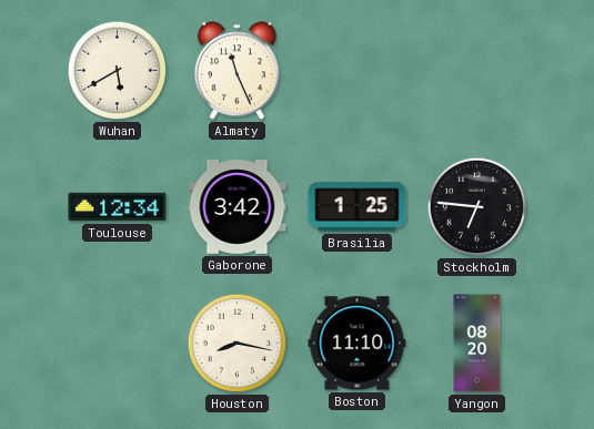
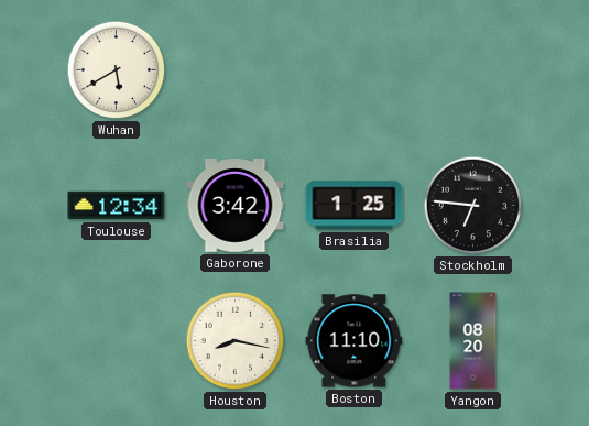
Almaty: 11:26 -> none (236, 71)
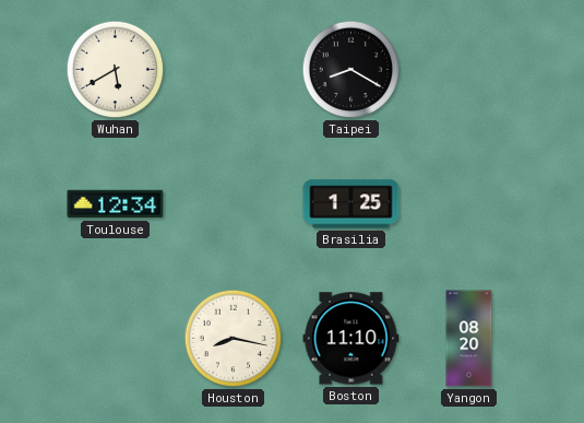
Taipei: none -> 8:20 (351, 70)
Gaborone: 3:42 -> none (236, 206)
Stockholm: 6:46 -> none (473, 206)
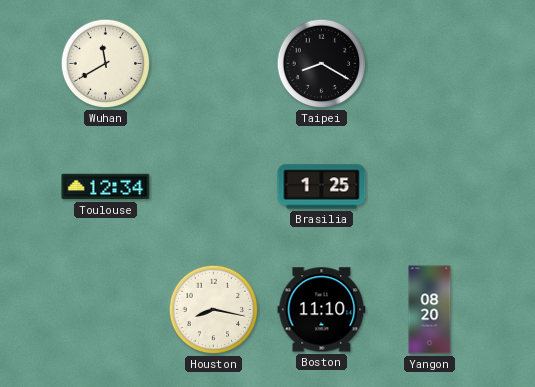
Wuhan: 5:40 -> 11:40 (106, 64)
